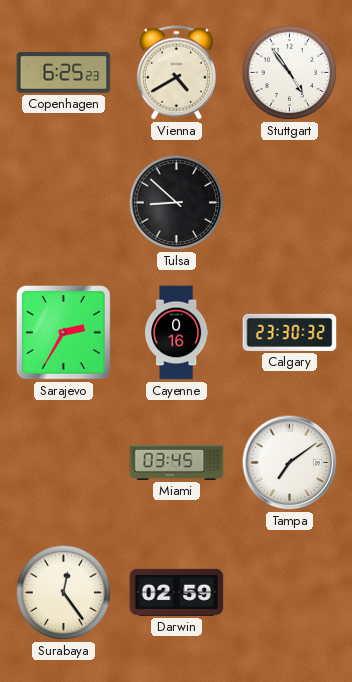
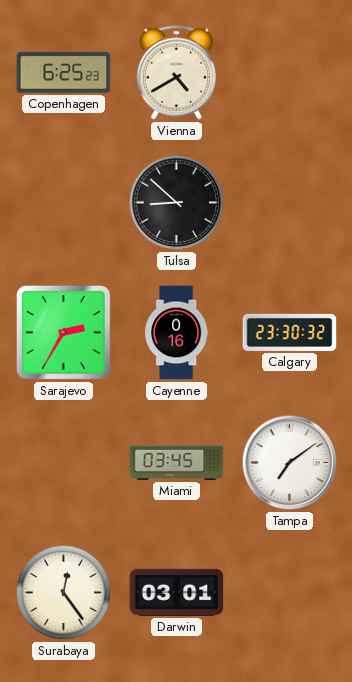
Stuttgart: 4:54 -> none (290, 73)
Darwin: 02:59 -> 03:01 (177, 592)
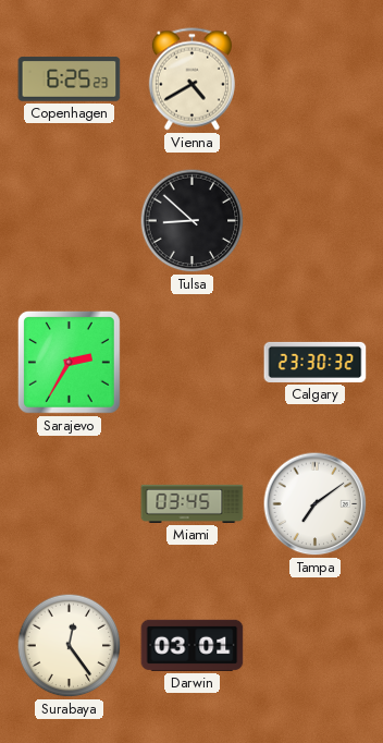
Cayenne: 0:16 -> none (177, 333)
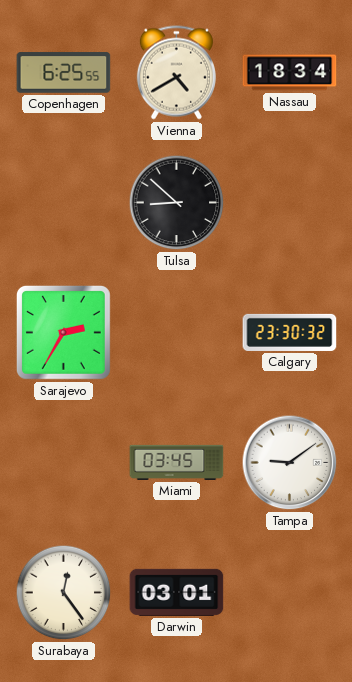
Copenhagen: 6:25:23 -> 6:25:55 (64, 73)
Nassau: none -> 18:34 (290, 73)
Tampa: 7:09 -> 9:09 (290, 463)
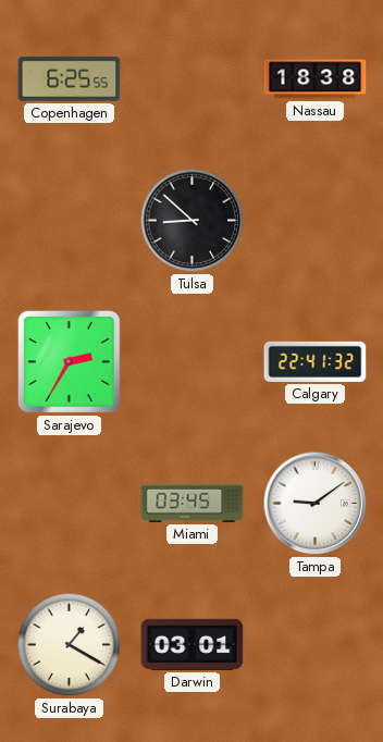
Vienna: 4:40 -> none (176, 73)
Nassau: 18:34 -> 18:38 (316, 79)
Calgary: 23:30 -> 22:41 (316, 361)
Surabaya: 12:24 -> 1:20 (70, 645)
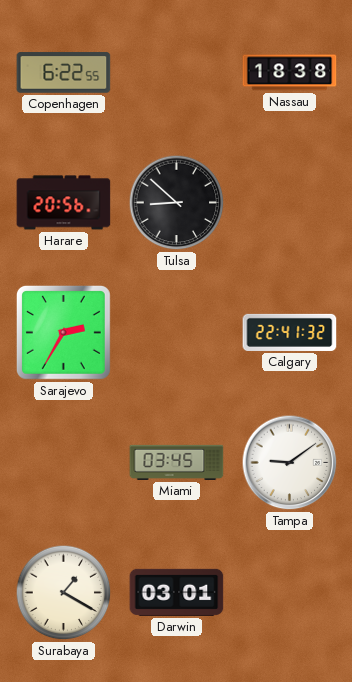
Copenhagen: 6:25 -> 6:22 (64, 73)
Harare: none -> 20:56 (64, 203)
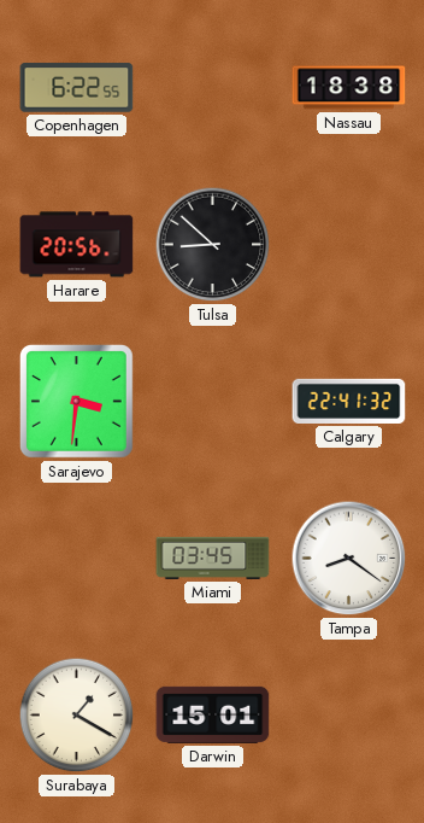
Sarajevo: 2:35 -> 3:31 (76, 401)
Tampa: 9:09 -> 8:21 (349, 559)
Darwin: 03:01 -> 15:01 (213, 714)
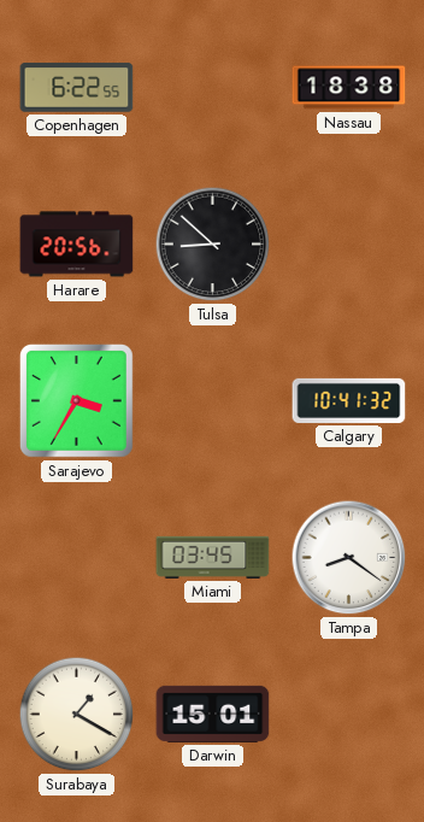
Sarajevo: 3:31 -> 3:35 (76, 400)
Calgary: 22:41 -> 10:41 (349, 400)
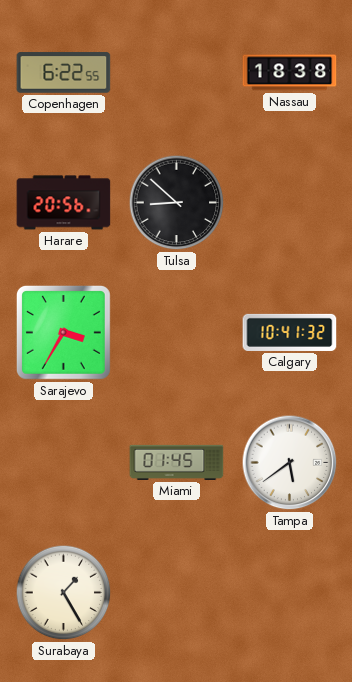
Miami: 03:45 -> 01:45 (177, 462)
Tampa: 8:21 -> 5:39 (290, 463)
Surabaya: 1:20 -> 1:25 (64, 593)
Darwin: 15:01 -> none (213, 714)
